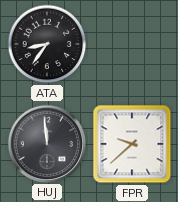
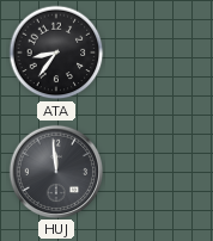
FPR: 9:38 -> none (132, 144)
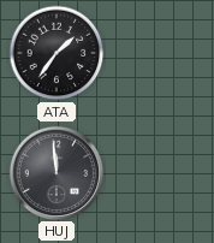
ATA: 8:36 -> 1:36 (57, 53)
